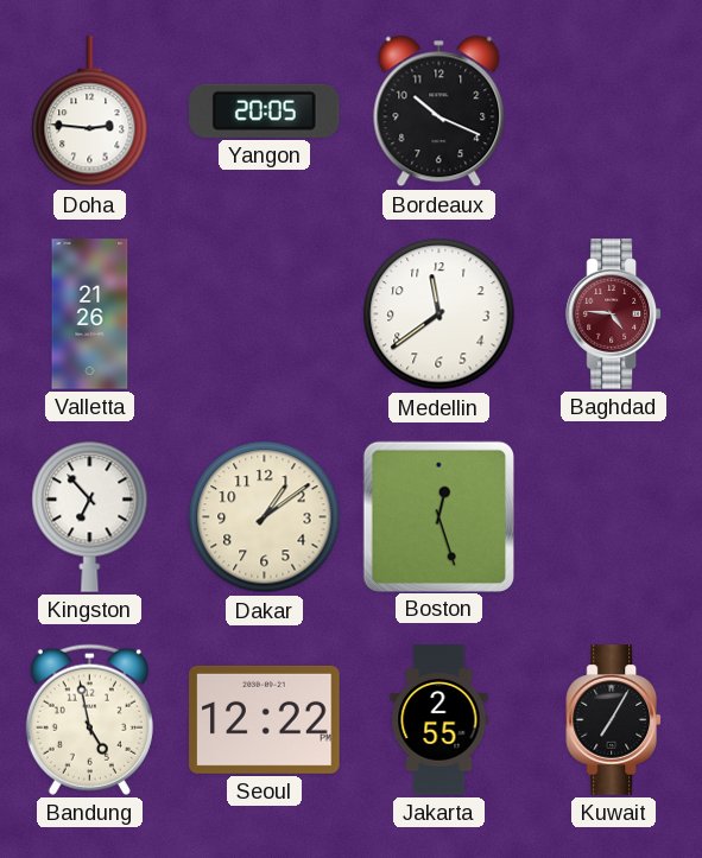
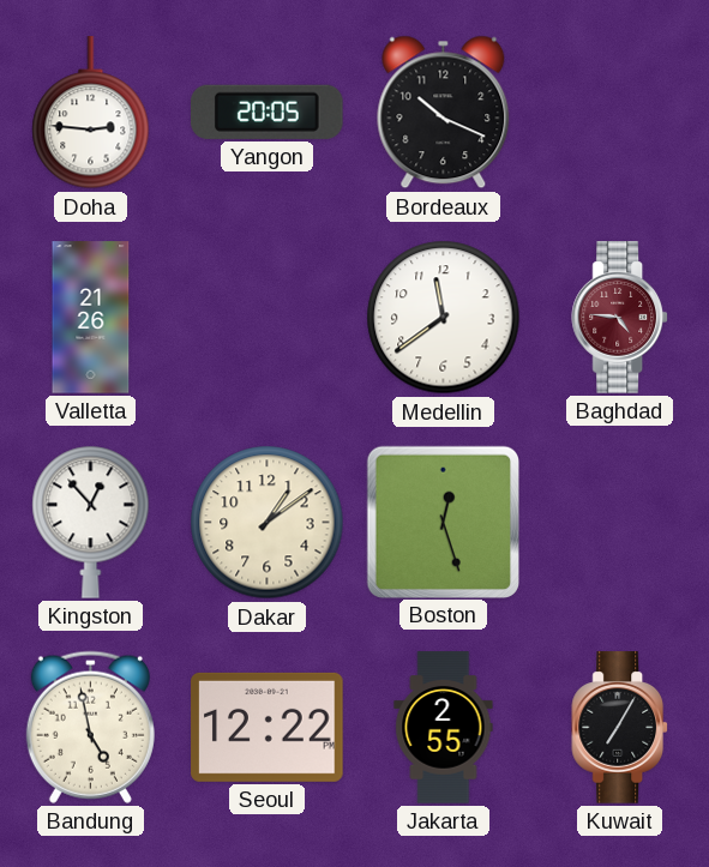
Kingston: 6:53 -> 12:53 (91, 522)
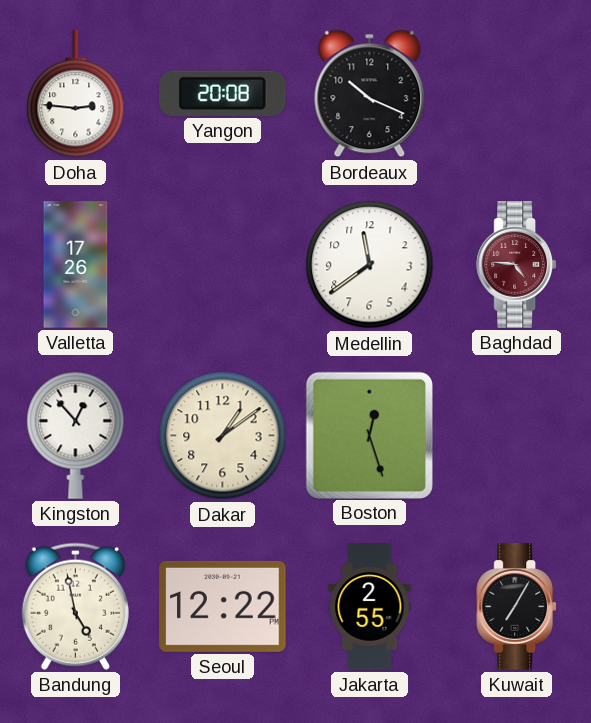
Yangon: 20:05 -> 20:08 (223, 93)
Valletta: 21:26 -> 17:26 (76, 265)
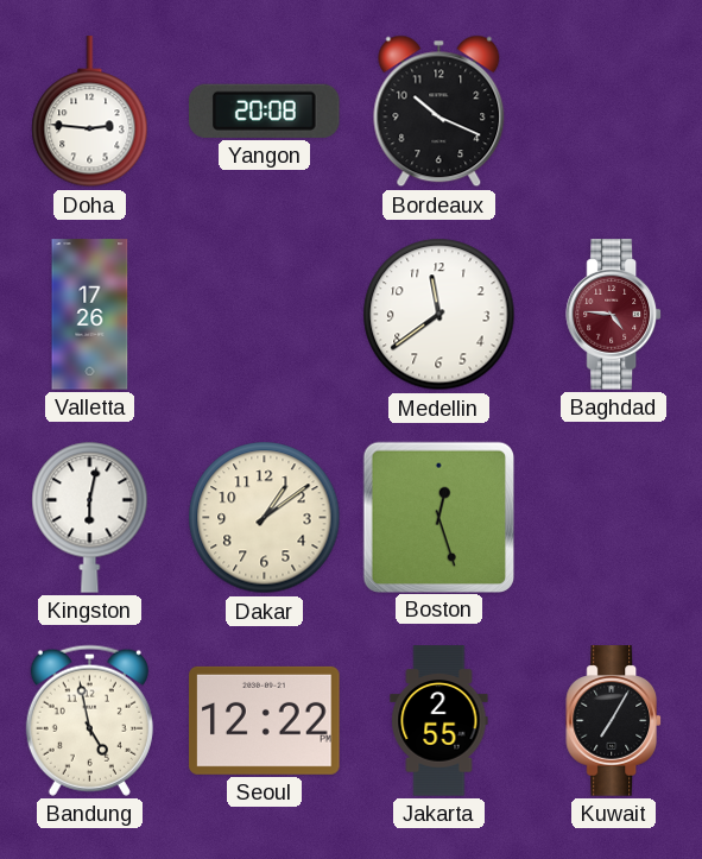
Kingston: 12:53 -> 6:02 (90, 517)
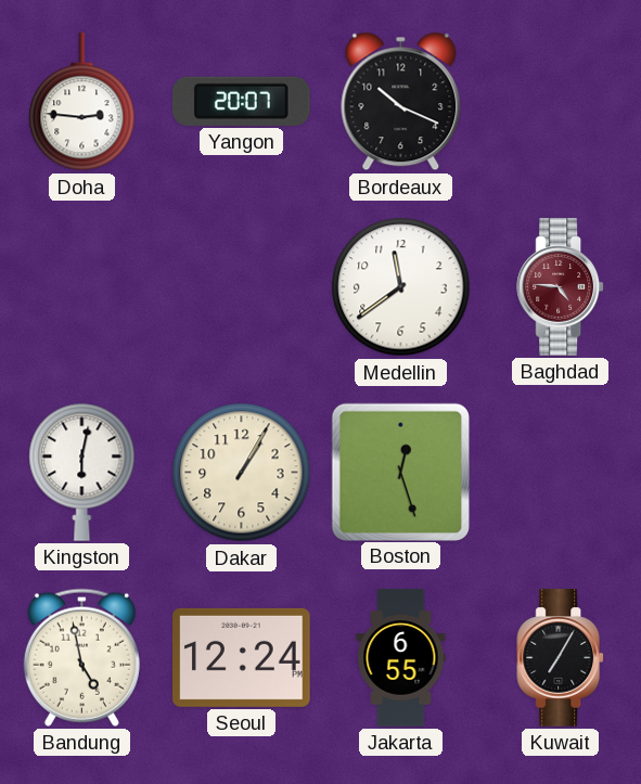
Yangon: 20:08 -> 20:07 (242, 101)
Valletta: 17:26 -> none (90, 315)
Dakar: 1:09 -> 1:05 (242, 473)
Seoul: 12:22 -> 12:24 (242, 657)
Jakarta: 2:55 -> 6:55 (401, 658)
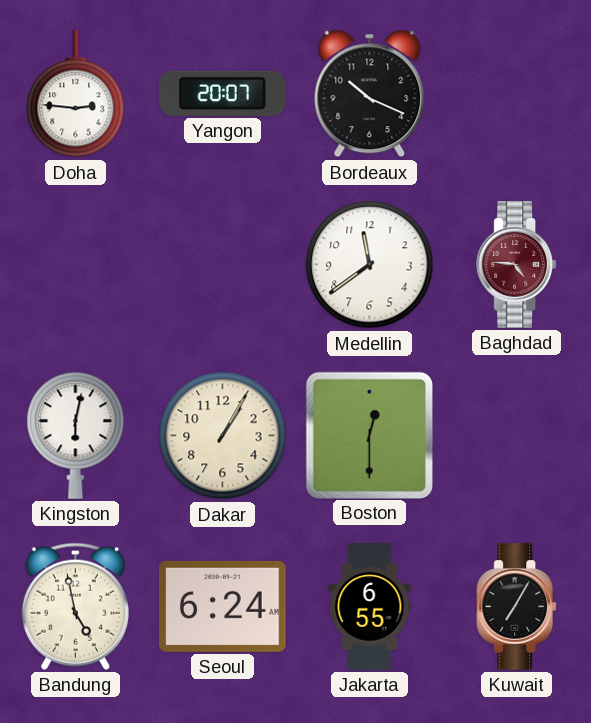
Boston: 12:27 -> 12:30 (369, 435)
Seoul: 12:24 -> 6:24 (223, 606)
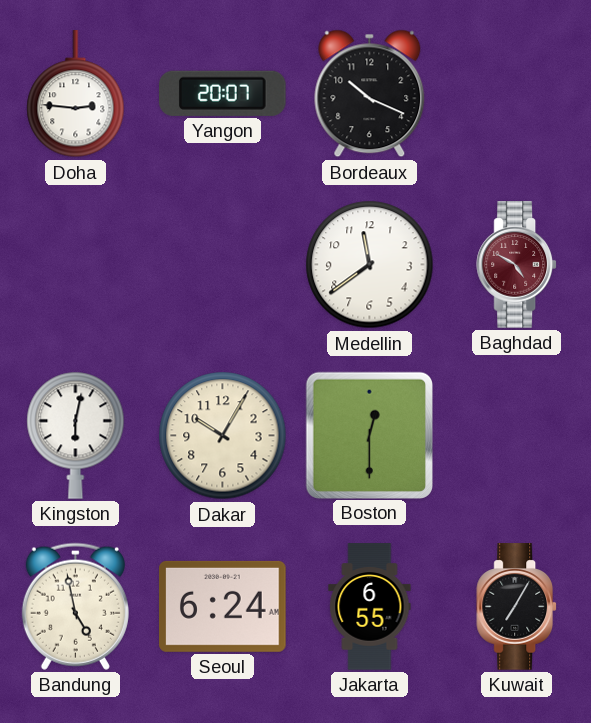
Baghdad: 4:46 -> 4:50 (516, 265)
Dakar: 1:05 -> 10:05 (223, 436)
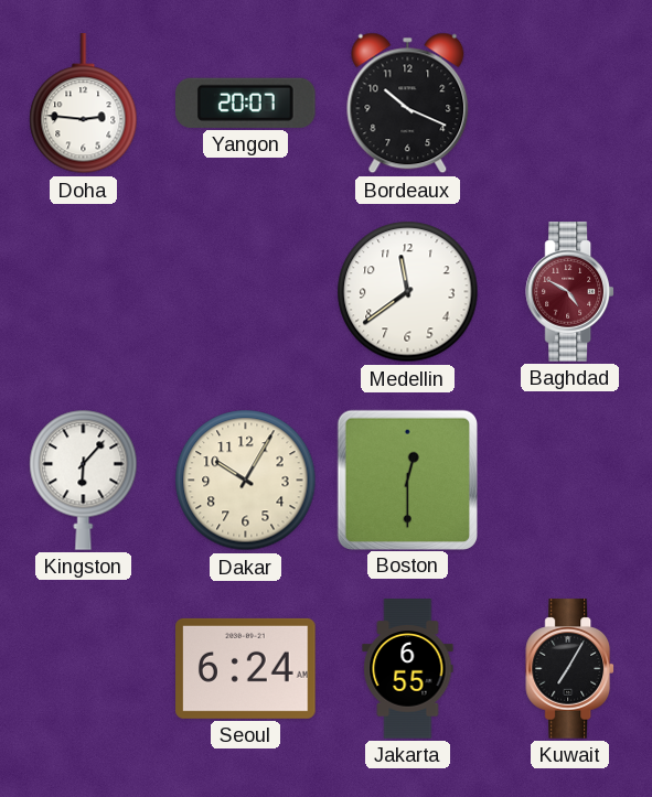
Kingston: 6:02 -> 6:07 (84, 480)
Bandung: 4:58 -> none (75, 606)
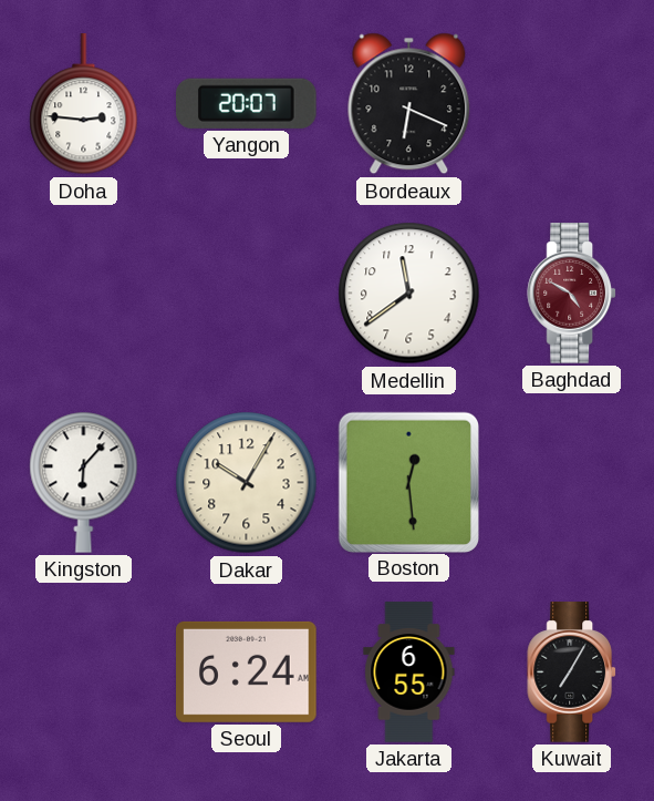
Bordeaux: 10:19 -> 6:19 (409, 104)
Boston: 12:30 -> 12:29 (408, 482)
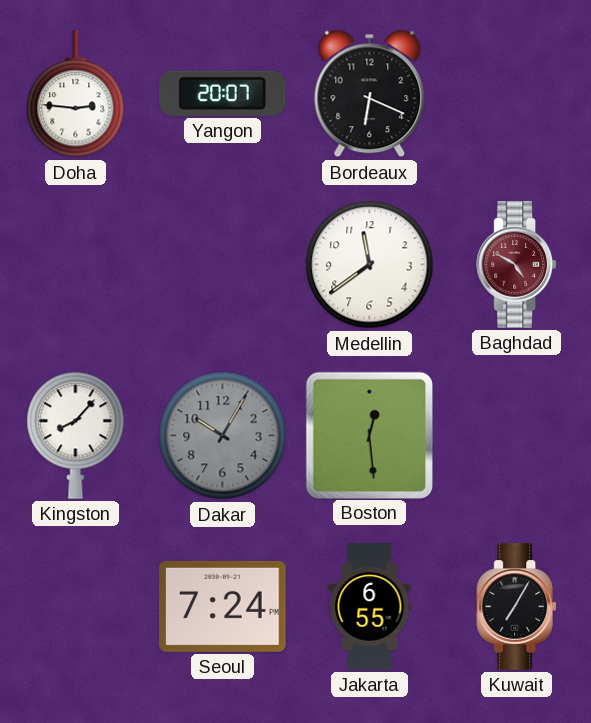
Kingston: 6:07 -> 8:07 (76, 435)
Dakar dial: cream -> grey (223, 436)
Seoul: 6:24 -> 7:24 (223, 606)
